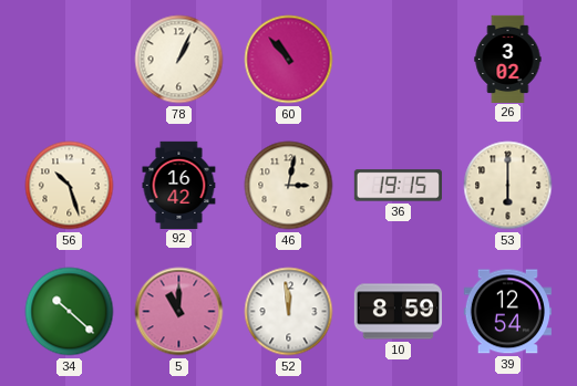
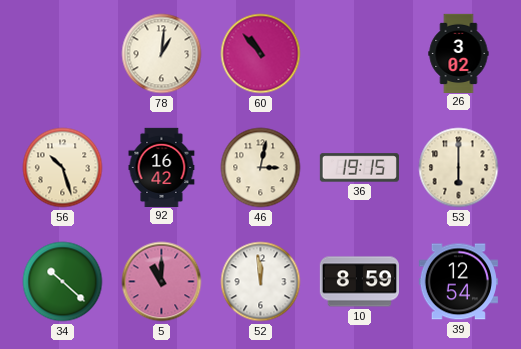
78: 1:04 -> 1:01 (162, 54)
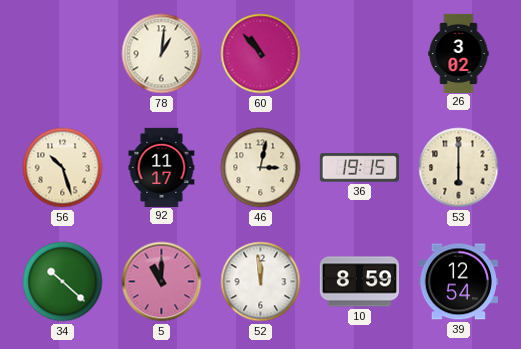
92: 16:42 -> 11:17 (162, 167)
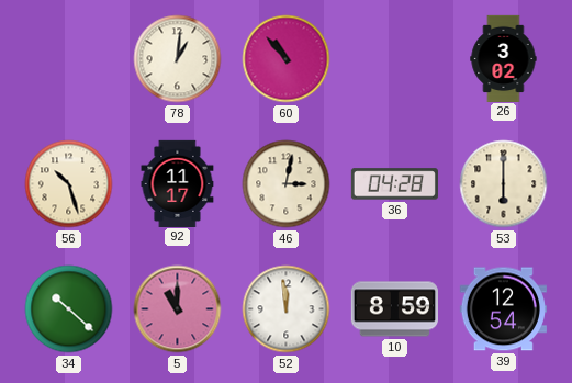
36: 19:15 -> 04:28 (394, 184)
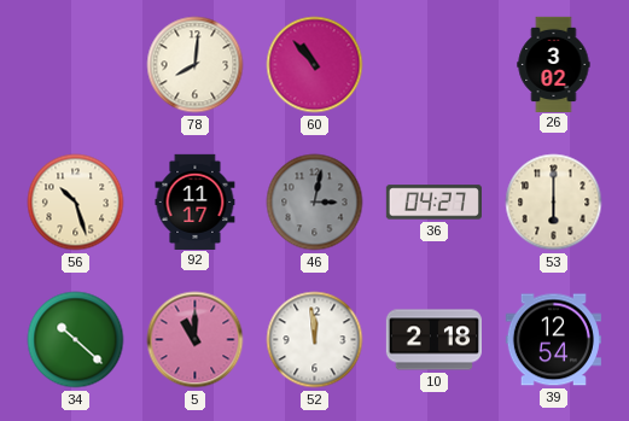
78: 1:01 -> 8:01 (196, 65)
46 dial: cream -> grey (315, 203)
36: 04:28 -> 04:27 (433, 203)
10: 8:59 -> 2:18 (433, 340)
